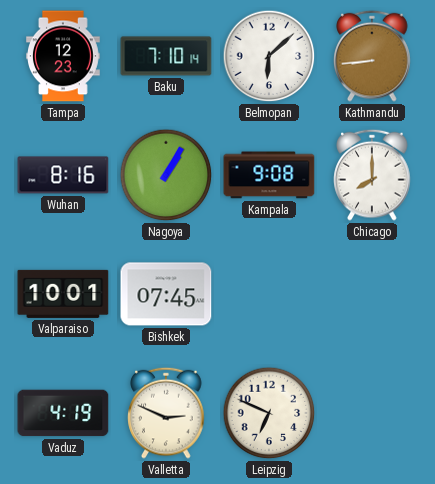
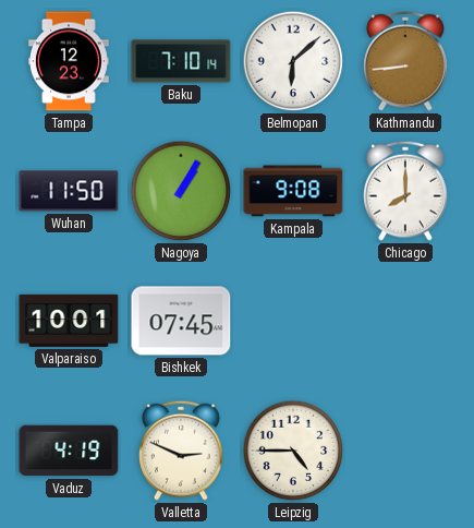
Wuhan: 8:16 -> 11:50 (69, 191)
Leipzig: 6:49 -> 4:45 (293, 451)
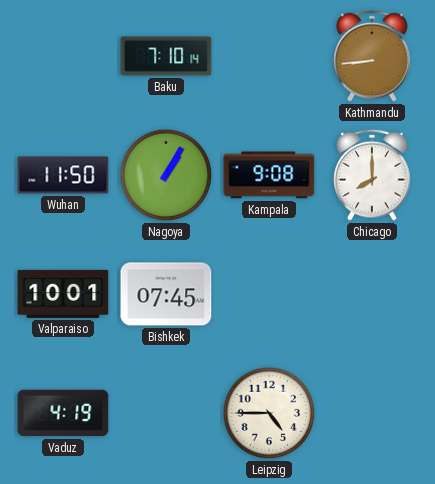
Tampa: 12:23 -> none (70, 61)
Belmopan: 6:08 -> none (293, 61)
Valletta: 2:49 -> none (181, 451)
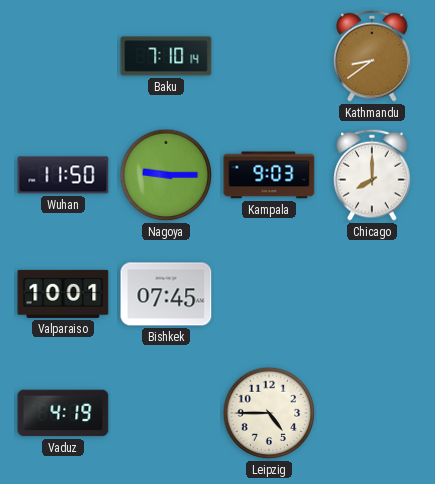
Kathmandu: 8:44 -> 8:39 (372, 56)
Nagoya: 1:05 -> 9:15 (166, 175)
Kampala: 9:08 -> 9:03 (269, 175)
